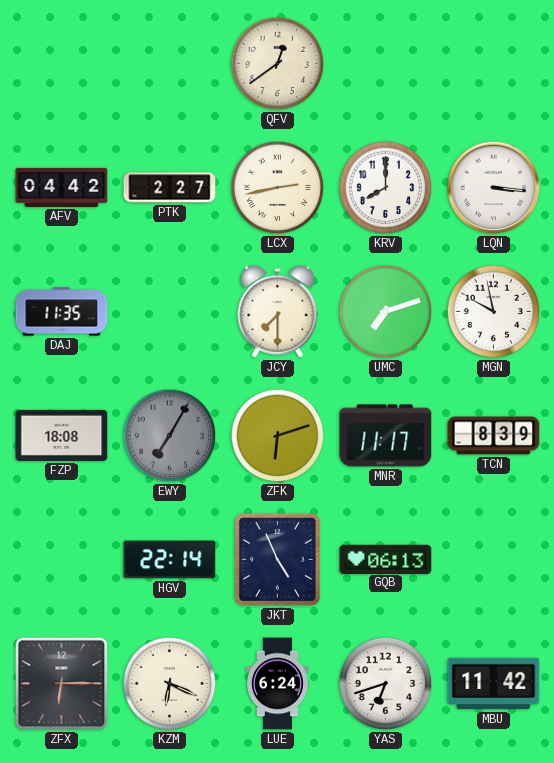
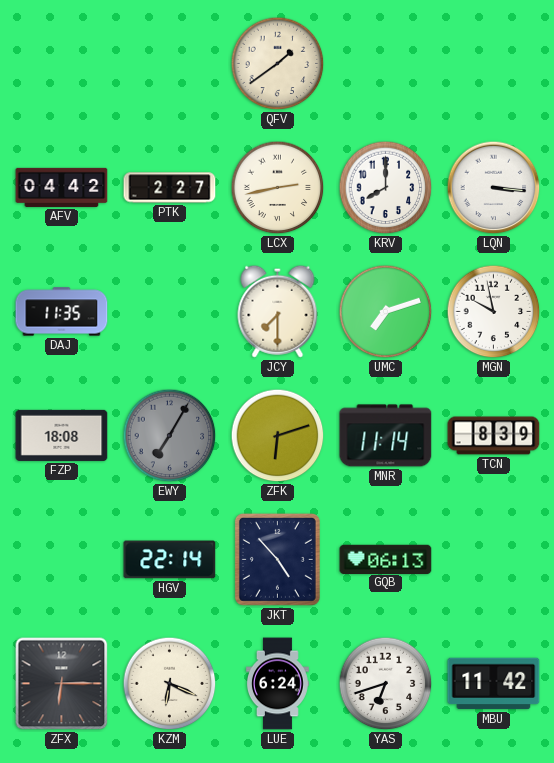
QFV: 12:39 -> 1:39 (278, 64)
MNR: 11:17 -> 11:14 (386, 436)
JKT: 4:56 -> 4:53 (277, 559)
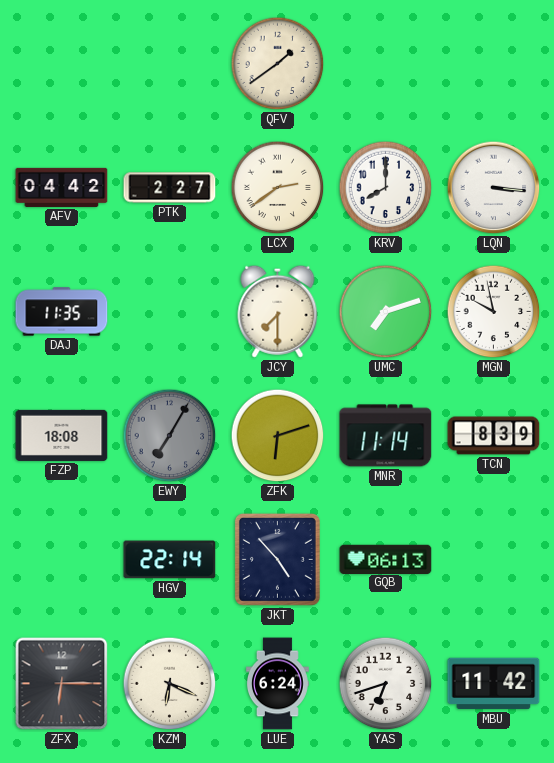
LCX: 2:43 -> 2:39 (278, 188)
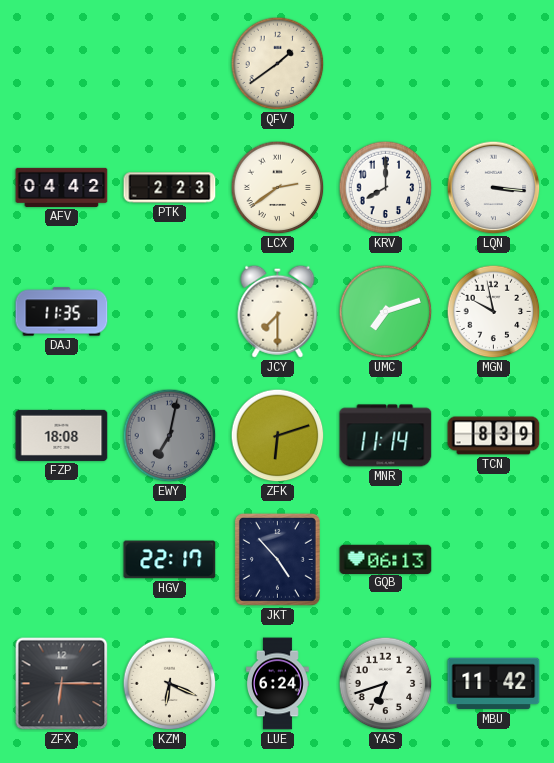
PTK: 2:27 -> 2:23 (170, 188)
EWY: 7:05 -> 7:02 (170, 436)
HGV: 22:14 -> 22:17 (170, 560)
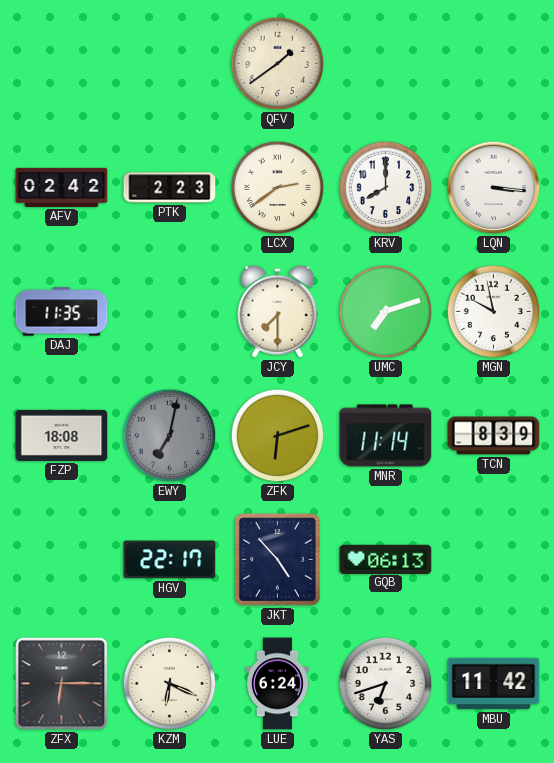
AFV: 04:42 -> 02:42 (62, 187)
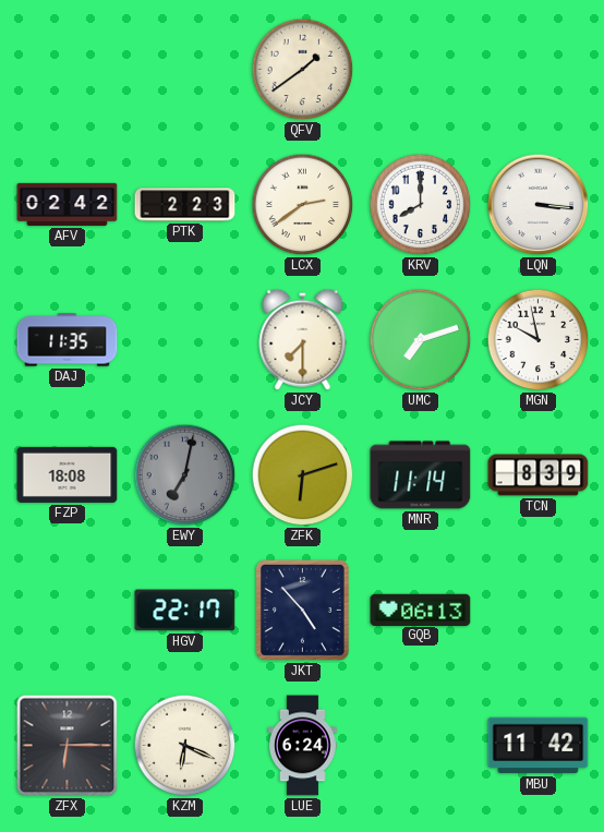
YAS: 6:42 -> none (386, 684)
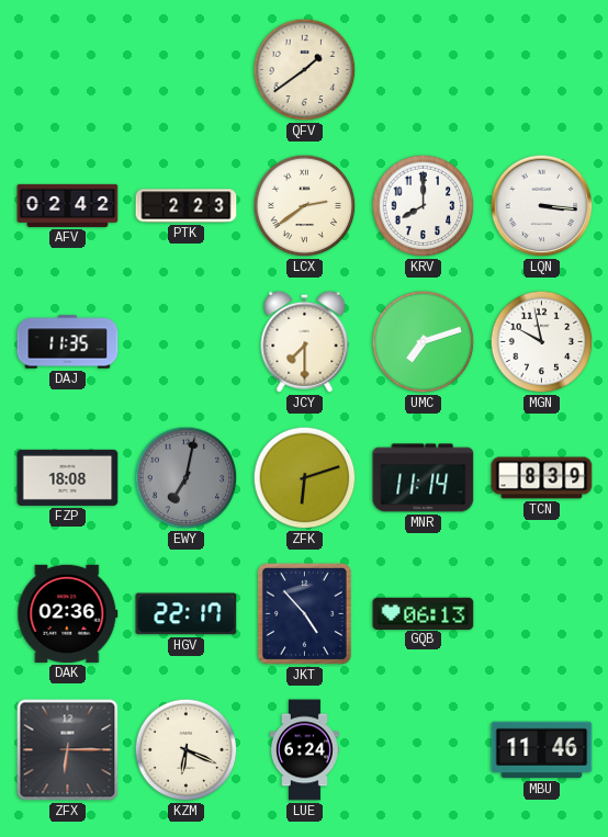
DAK: none -> 02:36 (68, 613)
MBU: 11:42 -> 11:46 (542, 750)
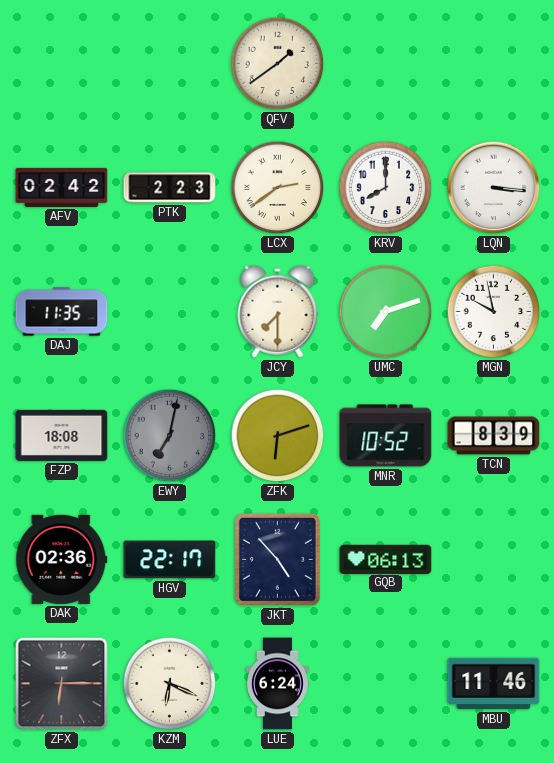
MNR: 11:14 -> 10:52 (386, 436)
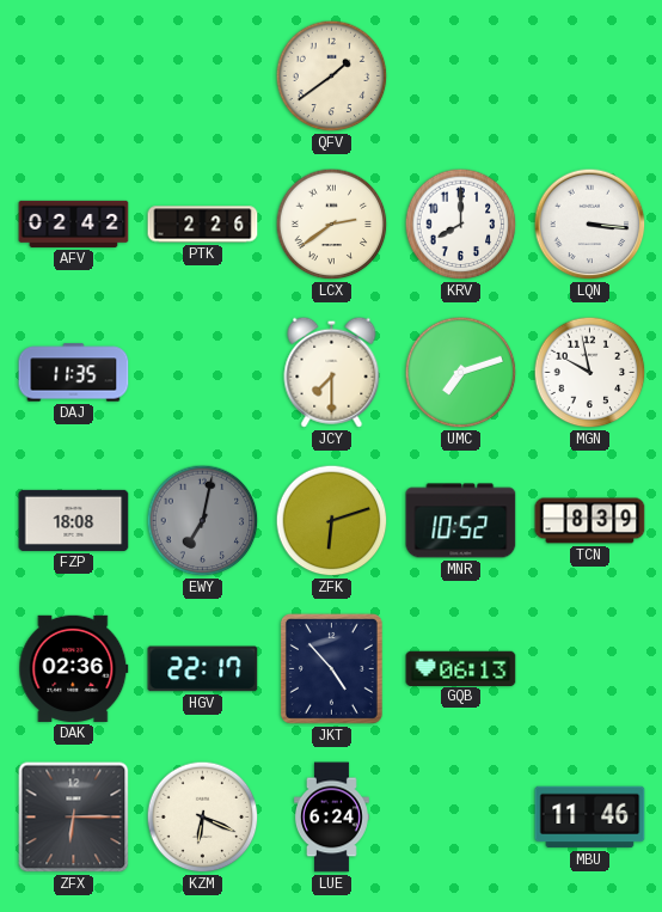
PTK: 2:23 -> 2:26 (203, 225)
